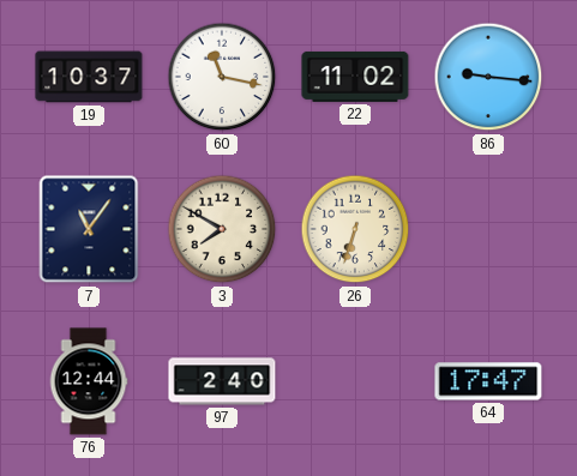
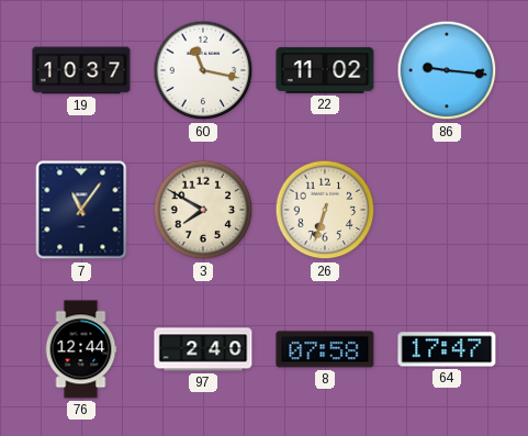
8: none -> 07:58 (325, 349)
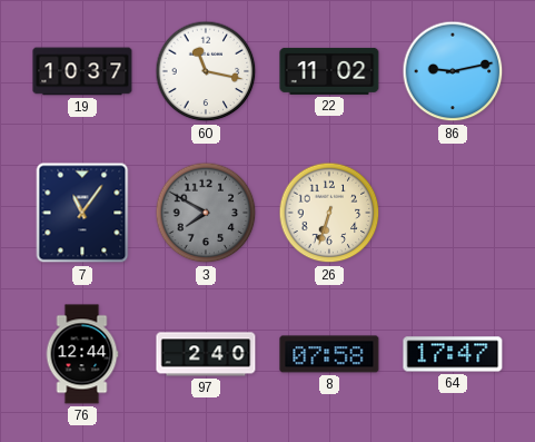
86: 9:16 -> 9:13 (453, 71)
3 dial: cream -> grey (206, 213)
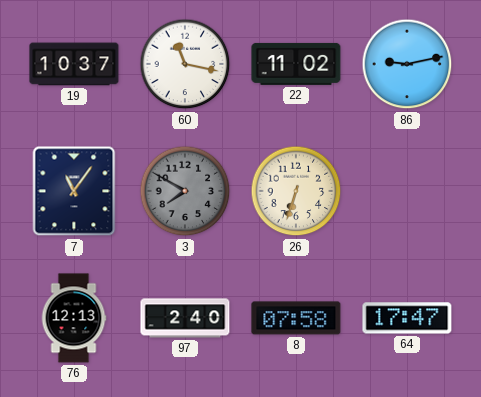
76: 12:44 -> 12:13 (74, 318)
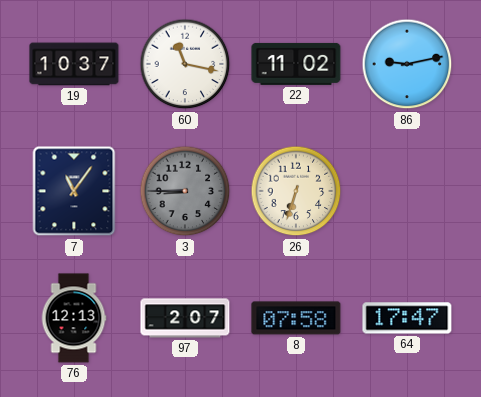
3: 7:50 -> 8:45 (185, 191)
97: 2:40 -> 2:07 (185, 318)
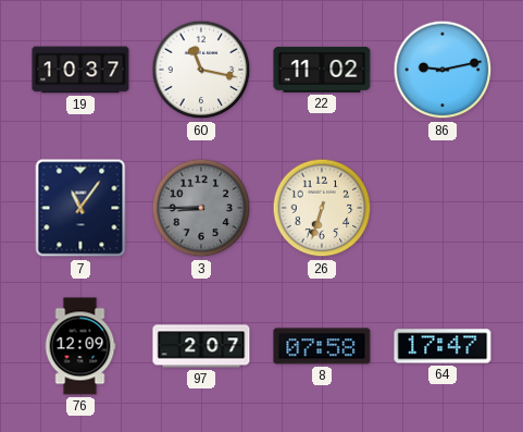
76: 12:13 -> 12:09 (80, 346)
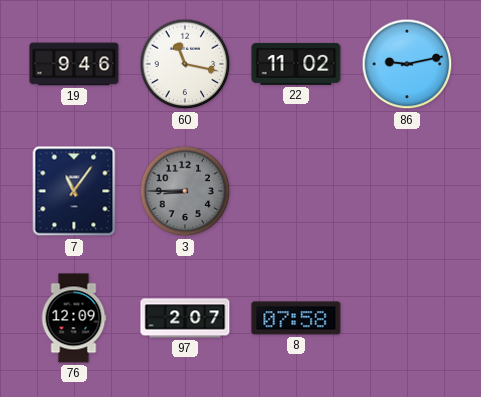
19: 10:37 -> 9:46 (74, 64)
26: 6:33 -> none (322, 208)
64: 17:47 -> none (443, 346)
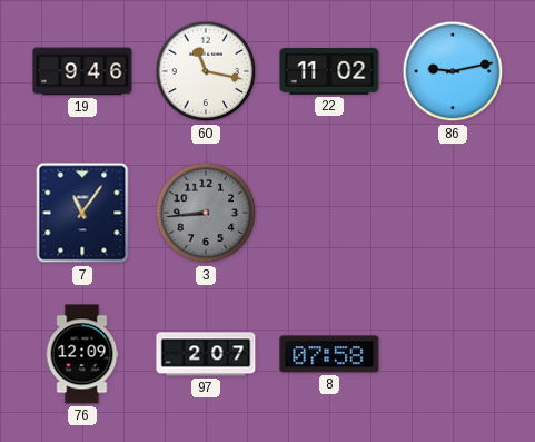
3: 8:45 -> 8:44 (206, 213)
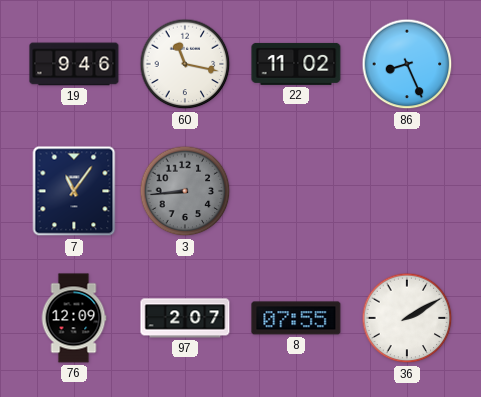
86: 9:13 -> 8:26 (407, 64)
8: 07:58 -> 07:55 (296, 318)
36: none -> 2:10 (407, 318)
